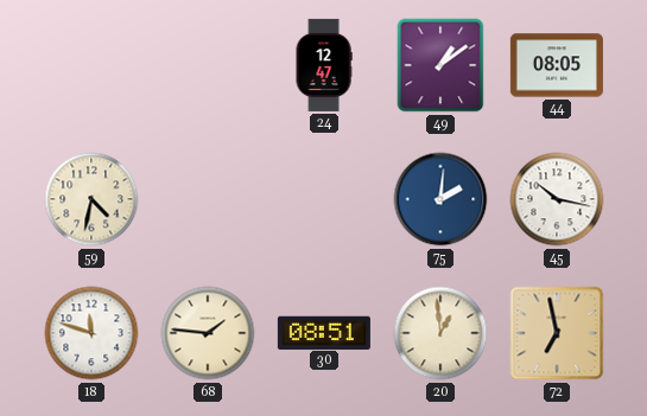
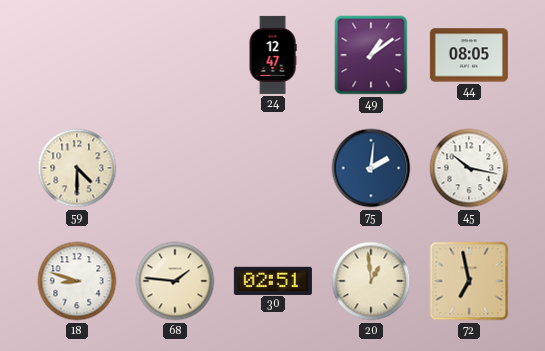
59: 4:32 -> 4:30 (77, 168)
18: 11:48 -> 8:48 (77, 281)
30: 08:51 -> 02:51 (273, 280)
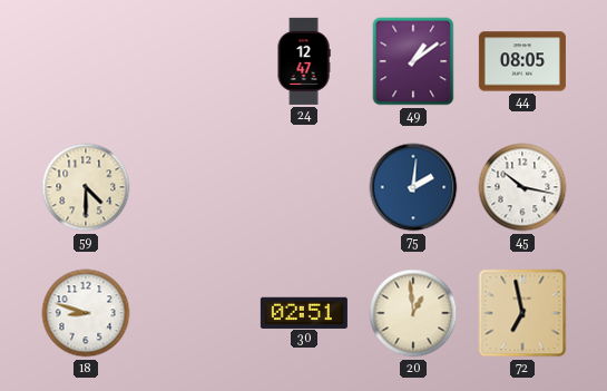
68: 1:46 -> none (175, 281)
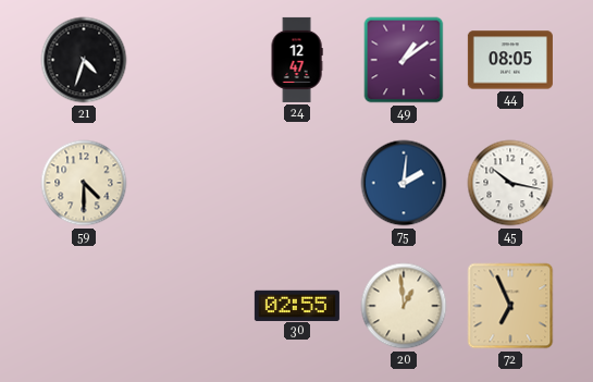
21: none -> 4:33 (84, 60)
18: 8:48 -> none (86, 313)
30: 02:51 -> 02:55 (297, 305)
72: 6:58 -> 6:56 (510, 306)
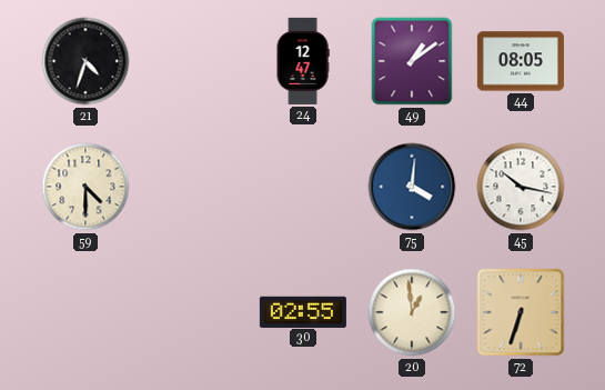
75: 2:01 -> 4:01 (412, 187)
72: 6:56 -> 6:33 (521, 312)
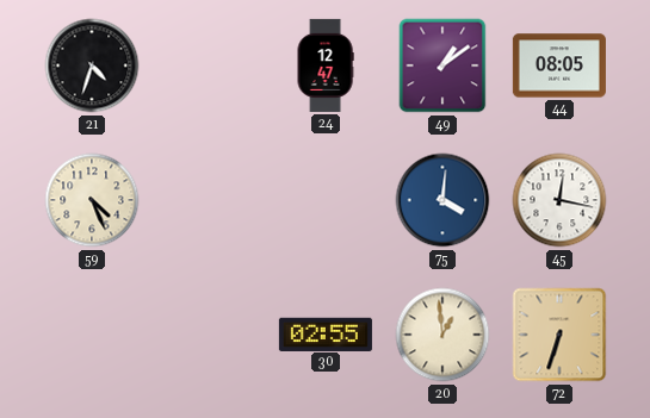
59: 4:30 -> 4:26 (92, 200)
45: 10:17 -> 12:17 (559, 200)
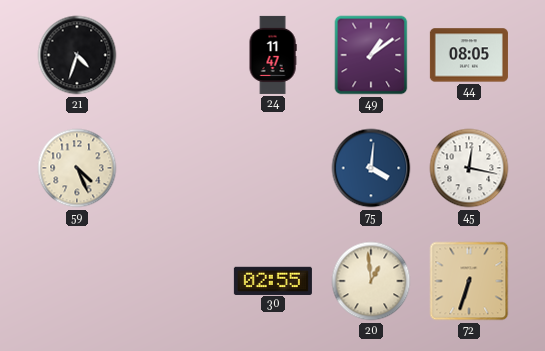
24: 12:47 -> 11:47 (273, 55)
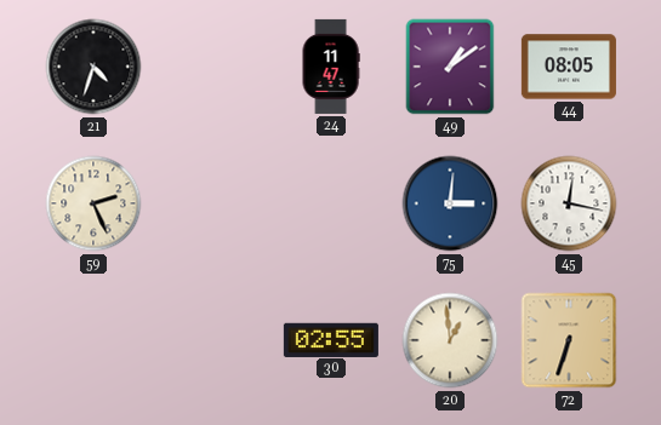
59: 4:26 -> 2:26 (93, 203)
75: 4:01 -> 3:01 (450, 203)
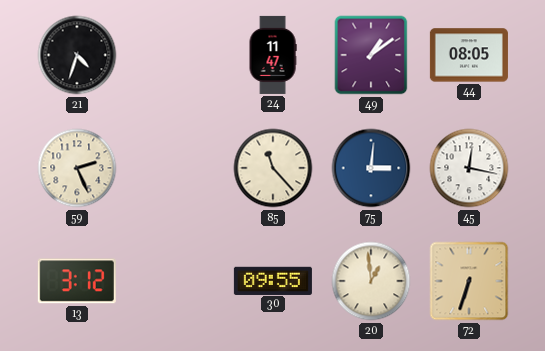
85: none -> 11:23 (273, 168)
13: none -> 3:12 (77, 281)
30: 02:55 -> 09:55 (273, 280)
